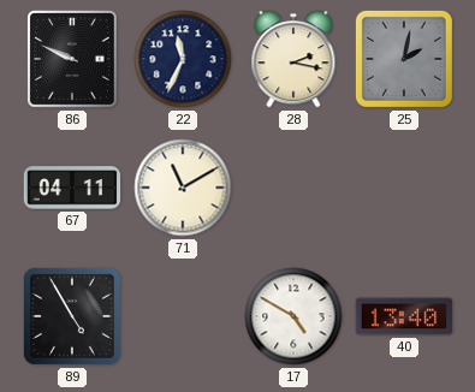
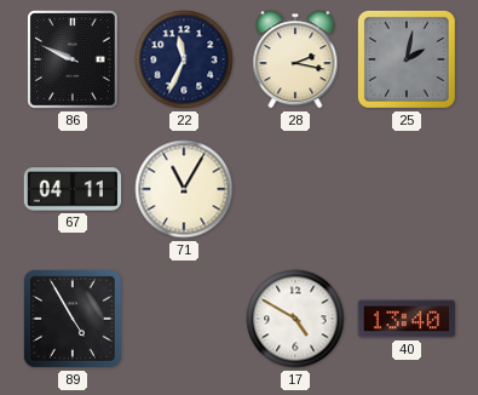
71: 11:10 -> 11:05 (184, 189)
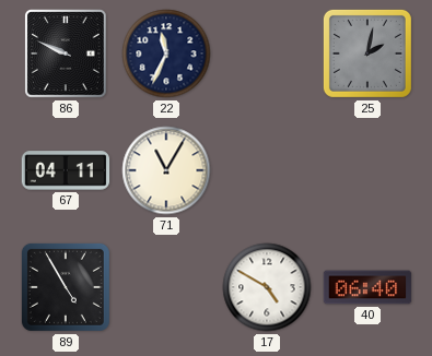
28: 2:17 -> none (295, 59)
40: 13:40 -> 06:40 (367, 287)
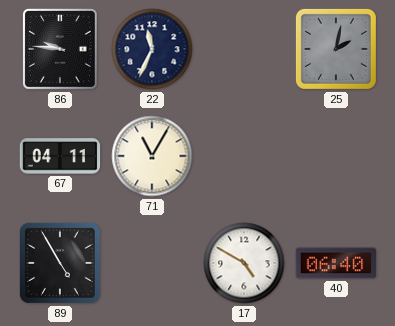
86: 9:49 -> 9:46 (61, 50)
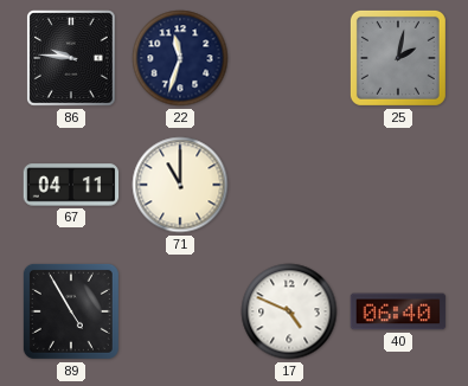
22: 11:34 -> 11:33 (180, 58)
71: 11:05 -> 11:00 (180, 185)
17: 4:50 -> 4:49 (289, 311)
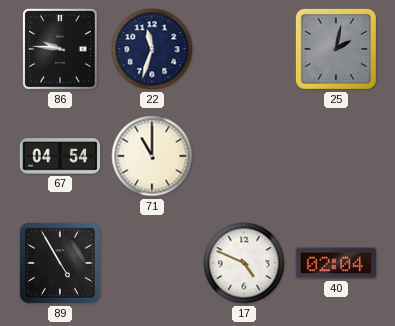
67: 04:11 -> 04:54 (60, 156)
40: 06:40 -> 02:04 (336, 263)
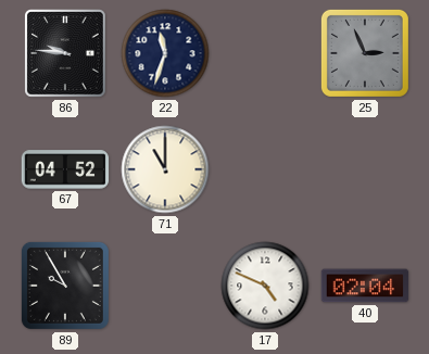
25: 2:02 -> 2:56 (365, 53)
67: 04:54 -> 04:52 (65, 169)
89: 4:55 -> 9:55 (65, 286)
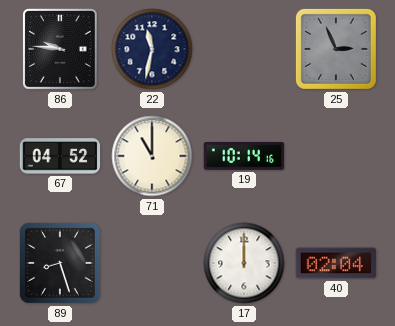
22: 11:33 -> 11:32 (152, 49)
19: none -> 10:14 (244, 156)
89: 9:55 -> 8:27 (60, 263)
17: 4:49 -> 12:00 (244, 263)
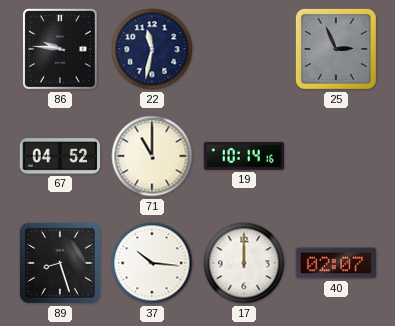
37: none -> 10:16 (152, 263)
40: 02:04 -> 02:07 (336, 263)
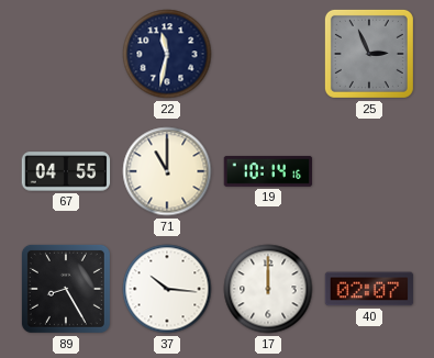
86: 9:46 -> none (61, 50)
67: 04:52 -> 04:55 (66, 171)
89: 8:27 -> 8:25 (66, 289)
